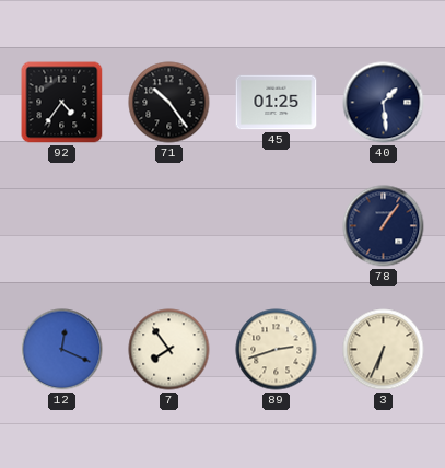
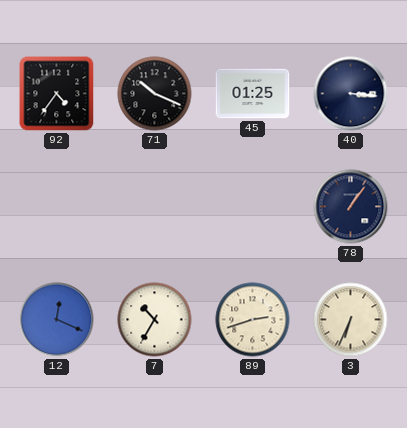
71: 10:24 -> 10:19 (155, 94)
40: 1:29 -> 3:16 (351, 94)
7: 7:54 -> 10:35 (155, 320)
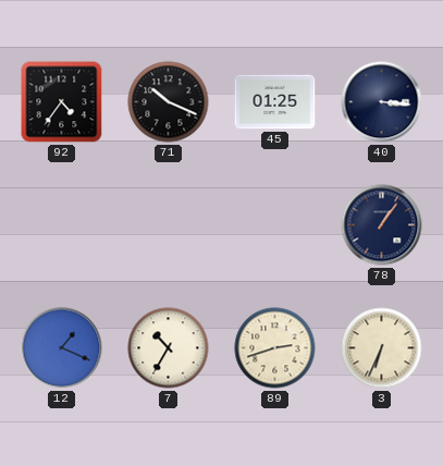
12: 12:19 -> 1:19 (62, 348)
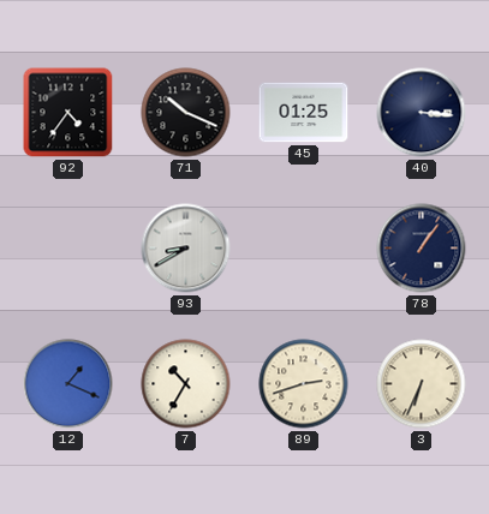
93: none -> 8:40 (186, 249)
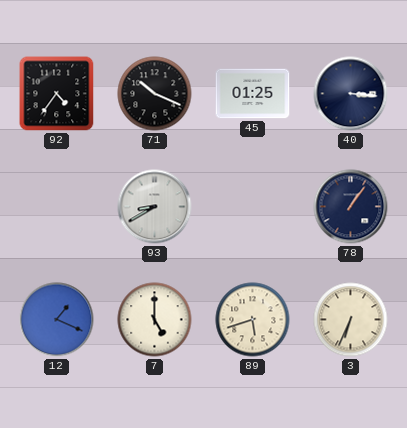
7: 10:35 -> 5:00 (155, 320)
89: 2:42 -> 5:42 (253, 320)
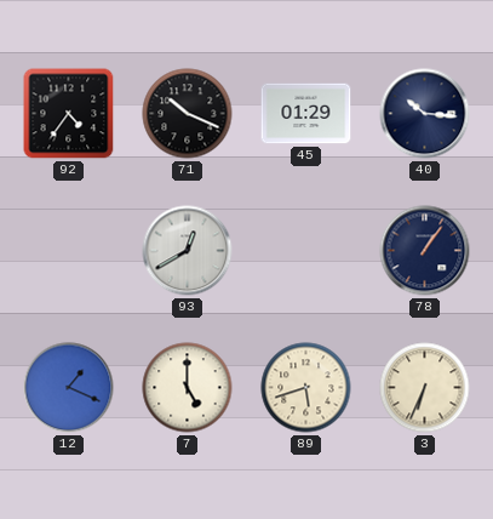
45: 01:25 -> 01:29 (306, 114)
40: 3:16 -> 10:16 (425, 114)
93: 8:40 -> 12:40 (188, 251)
